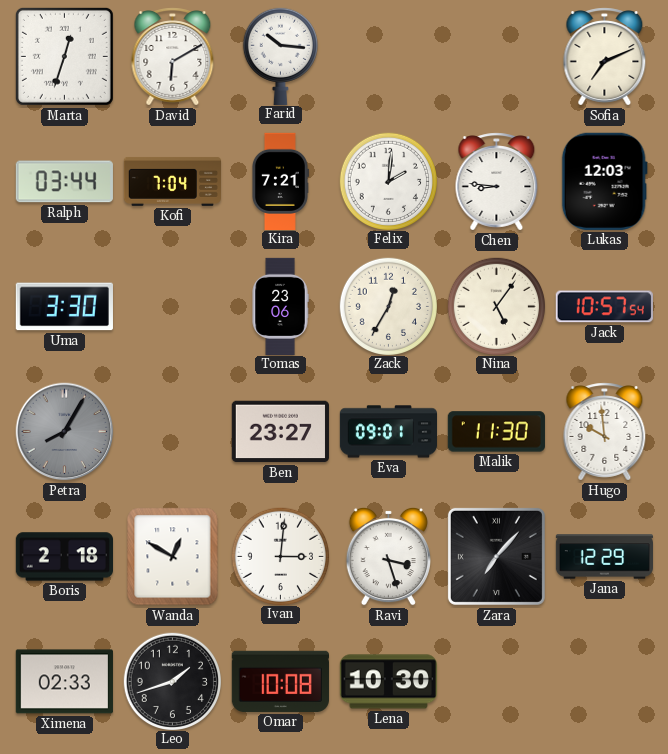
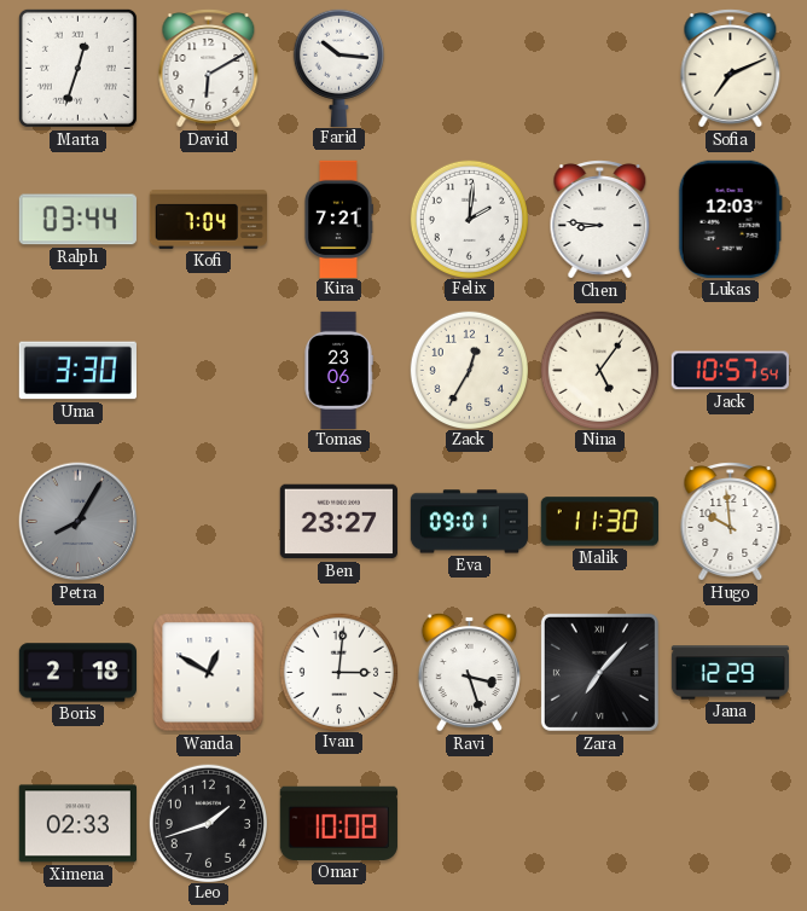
Lena: 10:30 -> none (388, 682)
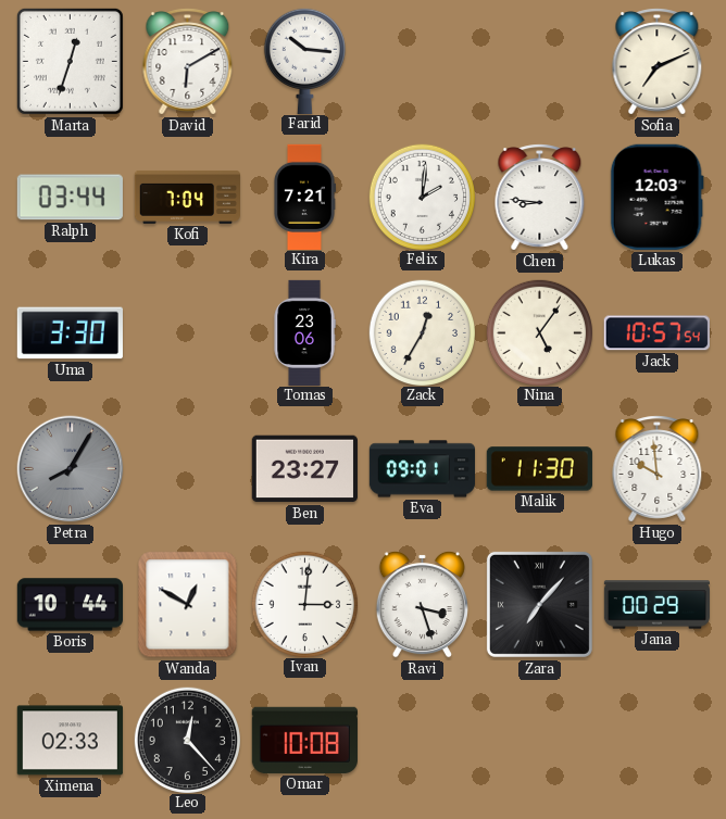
Boris: 2:18 -> 10:44 (70, 605)
Jana: 12:29 -> 00:29 (656, 605)
Leo: 1:42 -> 12:23 (187, 740)
